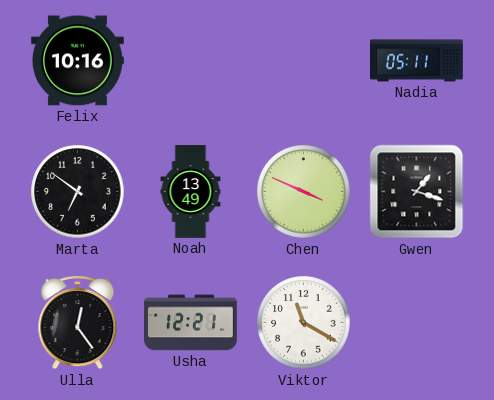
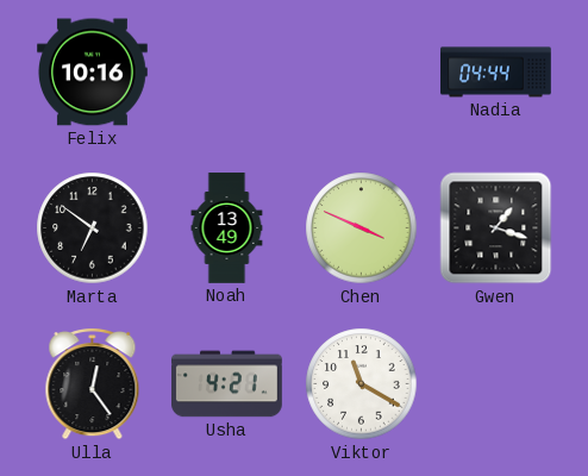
Nadia: 05:11 -> 04:44 (496, 73)
Usha: 12:21 -> 4:21 (227, 384)
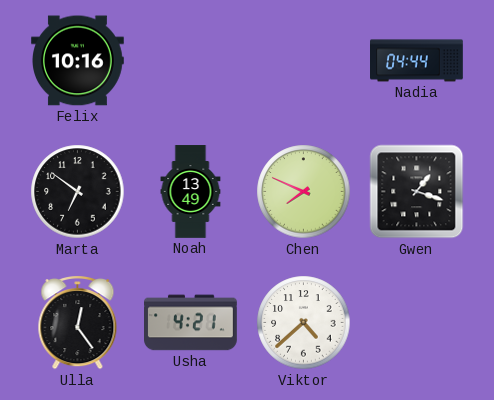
Chen: 3:49 -> 7:49 (304, 192)
Viktor: 11:20 -> 4:38 (304, 323)
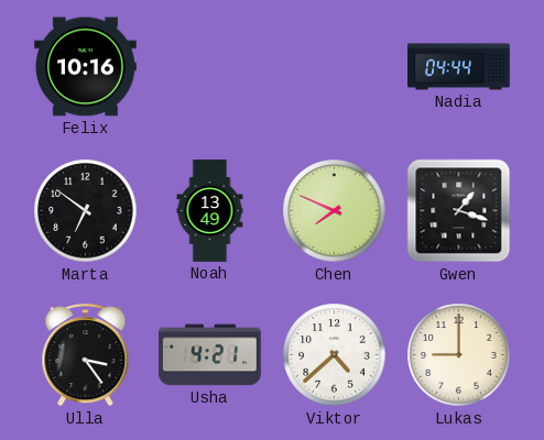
Ulla: 12:24 -> 3:24 (86, 355)
Lukas: none -> 9:00 (459, 355)
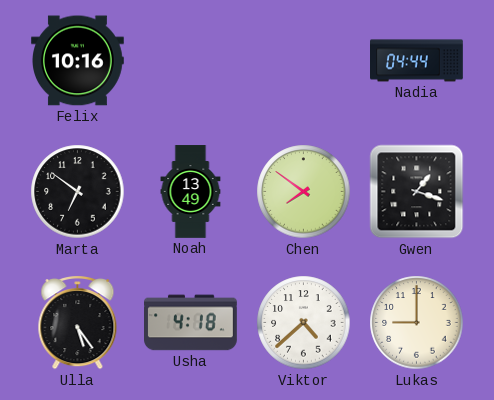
Chen: 7:49 -> 7:51 (304, 192)
Ulla: 3:24 -> 5:24 (78, 323)
Usha: 4:21 -> 4:18 (191, 323)
